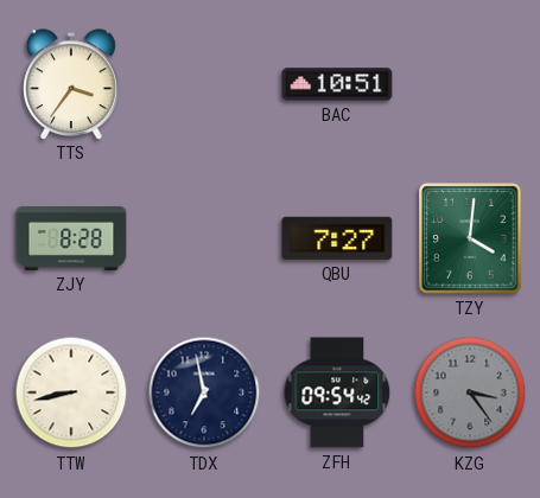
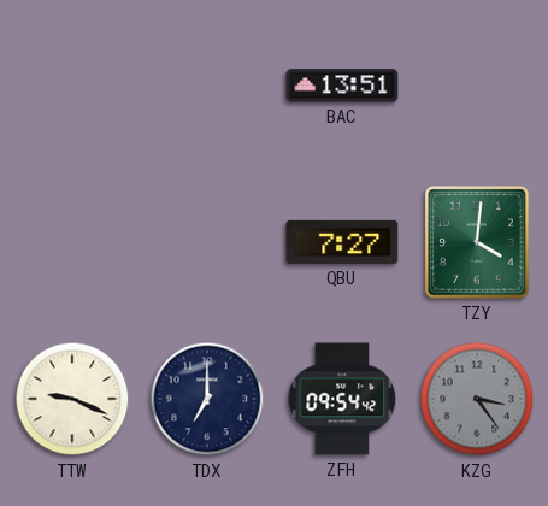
TTS: 3:36 -> none (71, 84)
BAC: 10:51 -> 13:51 (342, 86)
ZJY: 8:28 -> none (71, 238)
TTW: 8:43 -> 9:19 (72, 399)
TDX: 6:58 -> 7:00 (207, 399)
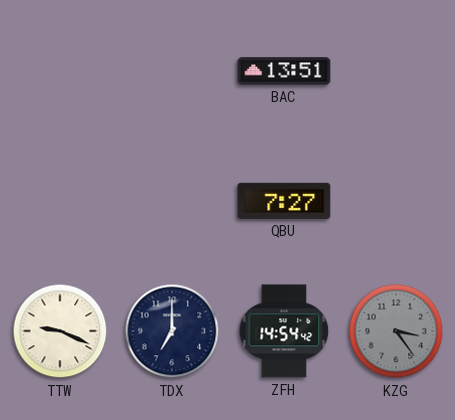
TZY: 4:01 -> none (477, 242)
ZFH: 09:54 -> 14:54 (284, 331)
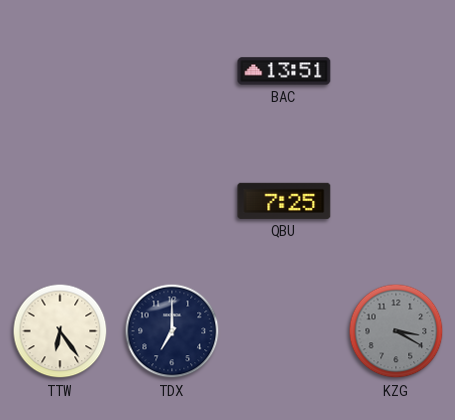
QBU: 7:27 -> 7:25 (284, 201)
TTW: 9:19 -> 6:24 (60, 331)
ZFH: 14:54 -> none (284, 331)
KZG: 3:24 -> 3:20 (396, 331)
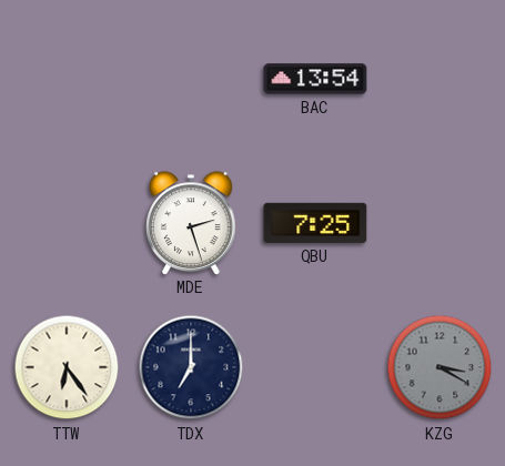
BAC: 13:51 -> 13:54 (315, 79)
MDE: none -> 2:27 (191, 223)
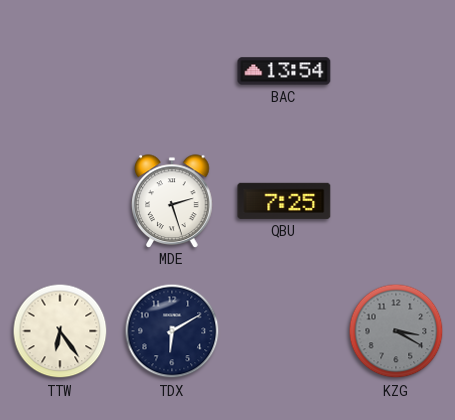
TDX: 7:00 -> 6:10 (172, 331)
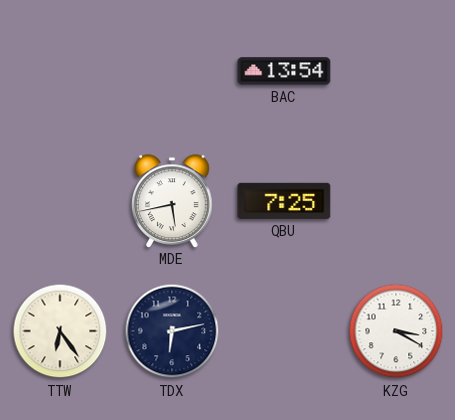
MDE: 2:27 -> 5:43 (172, 201)
TDX: 6:10 -> 6:13 (172, 331)
KZG dial: grey -> white (396, 331)
